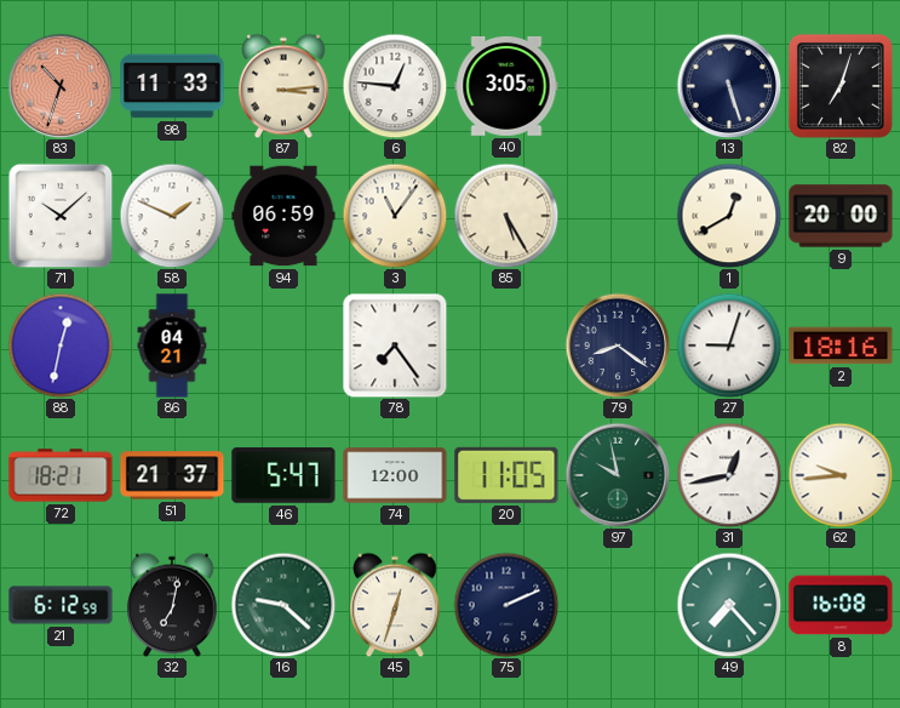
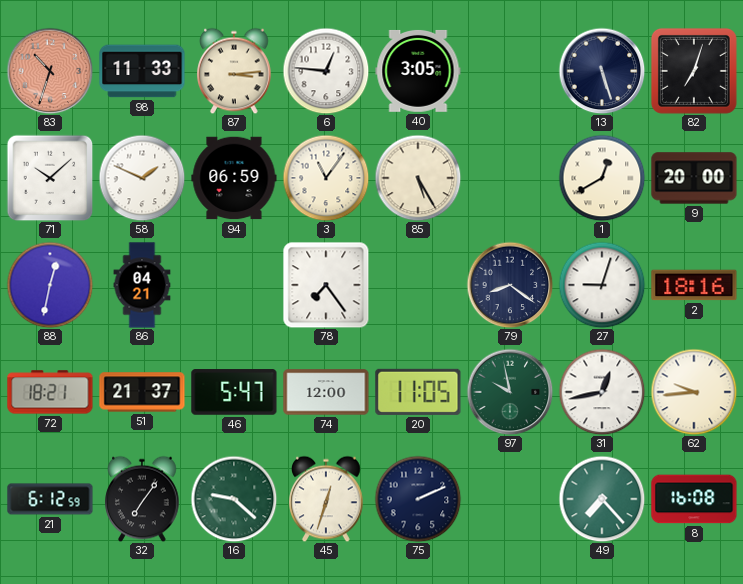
32: 7:02 -> 7:06 (142, 499)
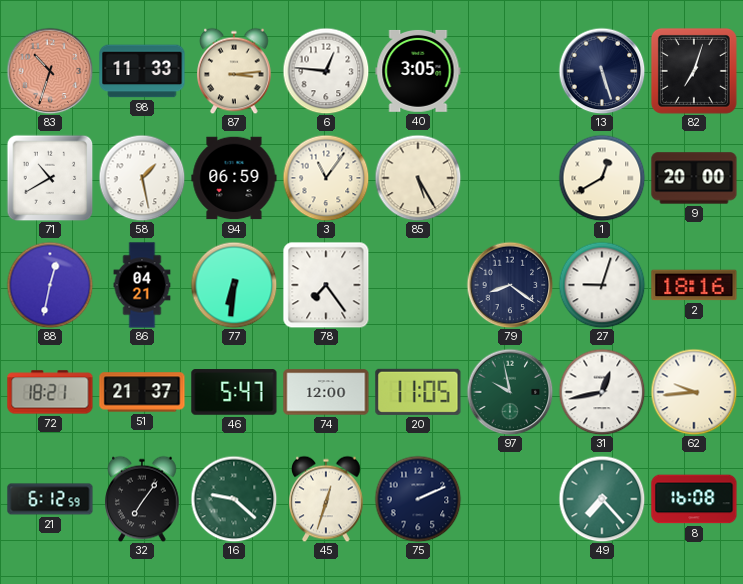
71: 10:08 -> 10:40 (50, 178)
58: 1:49 -> 1:28 (142, 178)
77: none -> 6:31 (234, 285)
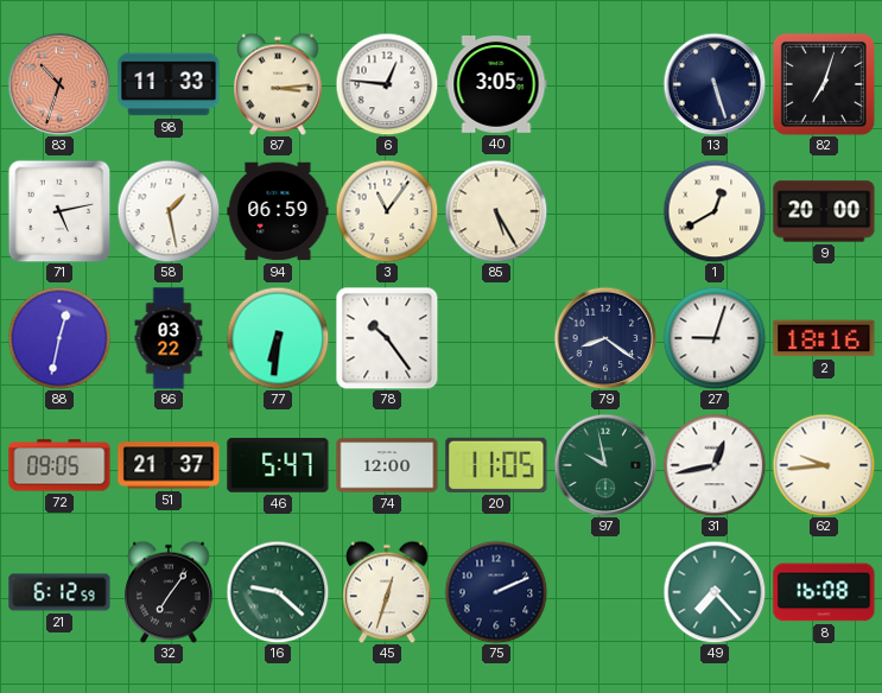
71: 10:40 -> 5:13 (59, 211)
86: 04:21 -> 03:22 (169, 338)
78: 7:24 -> 10:24 (387, 338)
72: 18:21 -> 09:05 (59, 465)
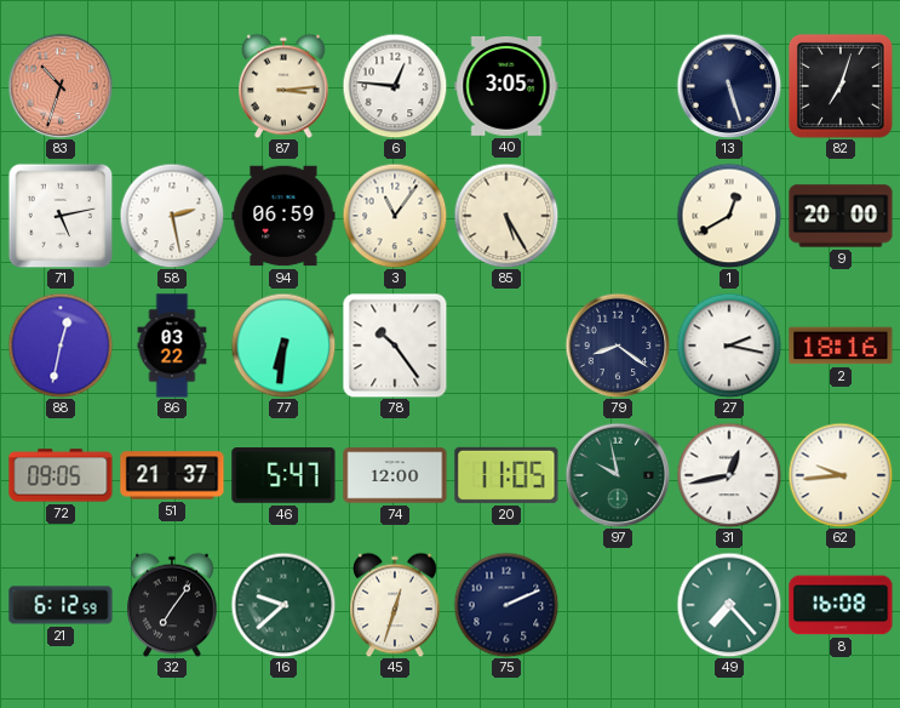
98: 11:33 -> none (169, 84)
58: 1:28 -> 2:28 (172, 216)
27: 9:03 -> 2:17 (729, 346)
16: 9:22 -> 9:38 (283, 605)
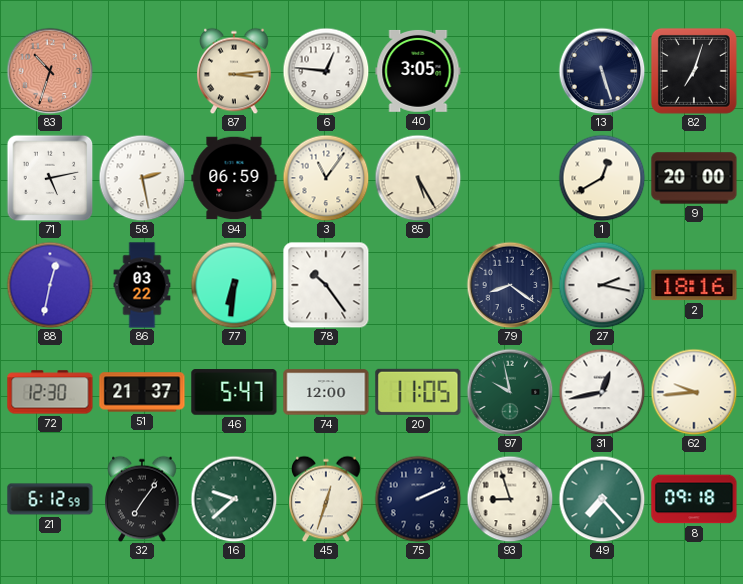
72: 09:05 -> 12:30 (50, 392)
93: none -> 8:57 (510, 499)
8: 16:08 -> 09:18 (694, 499)
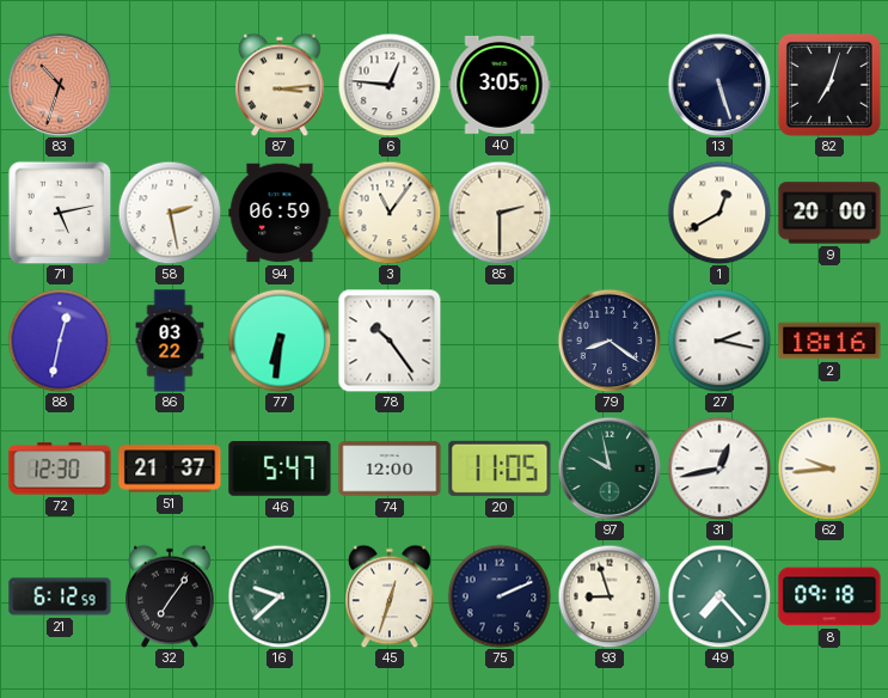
85: 5:25 -> 2:30 (500, 213)
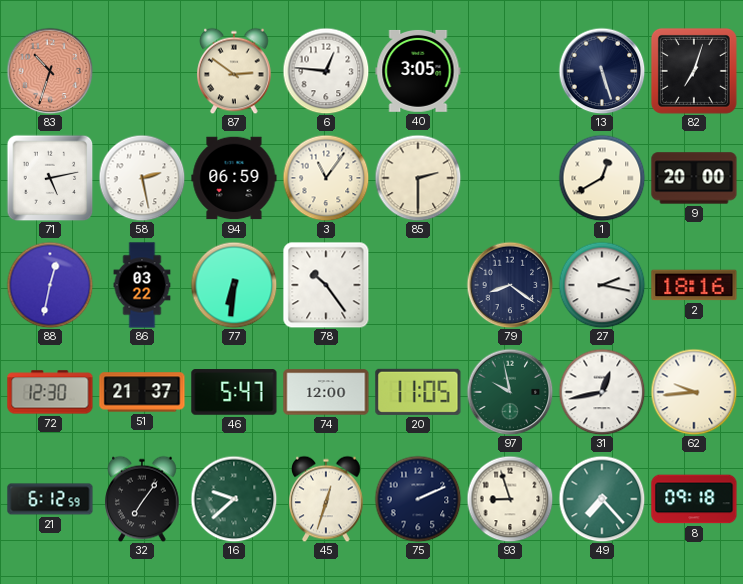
87: 3:14 -> 2:51 (234, 71)
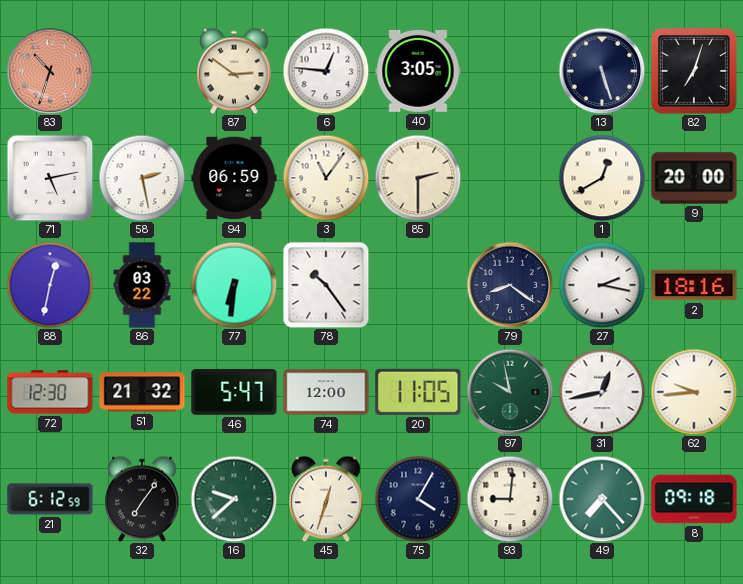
51: 21:37 -> 21:32 (142, 392)
75: 2:11 -> 4:05 (418, 499)
93: 8:57 -> 9:01 (510, 499)
